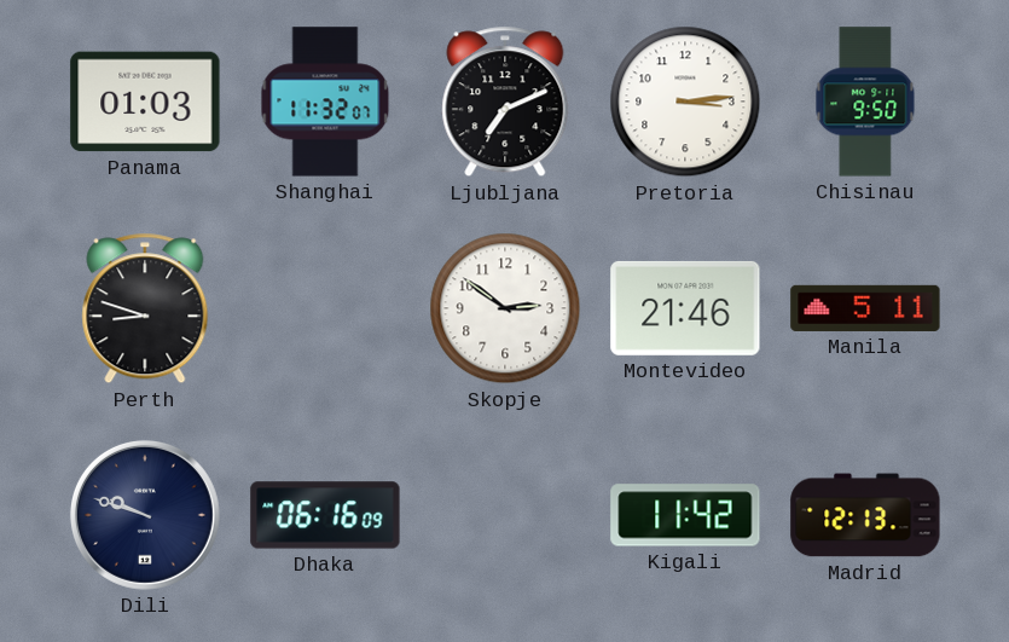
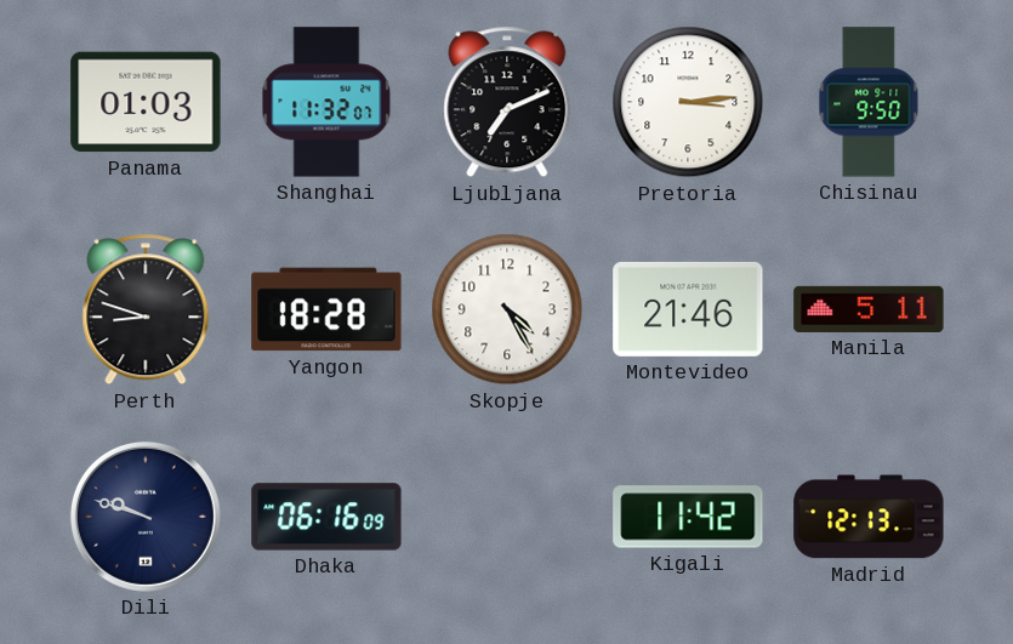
Yangon: none -> 18:28 (326, 309)
Skopje: 2:51 -> 4:25 (507, 309)
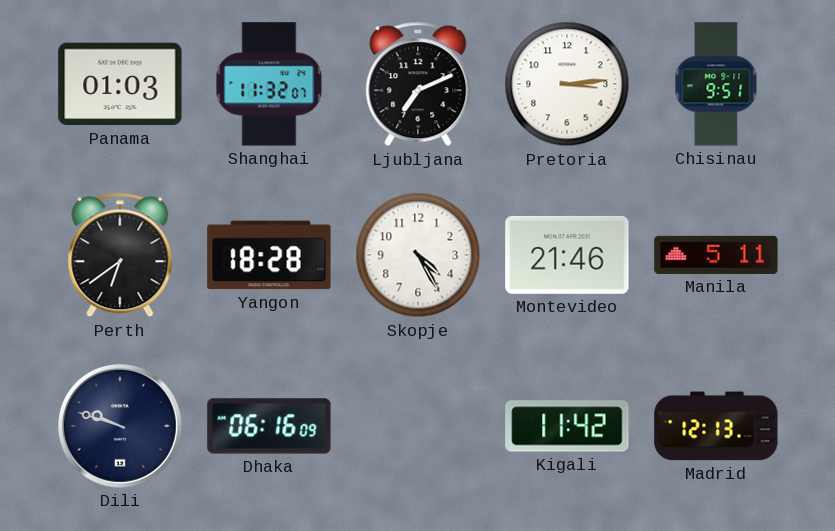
Chisinau: 9:50 -> 9:51 (716, 84)
Perth: 8:48 -> 6:39 (120, 255)
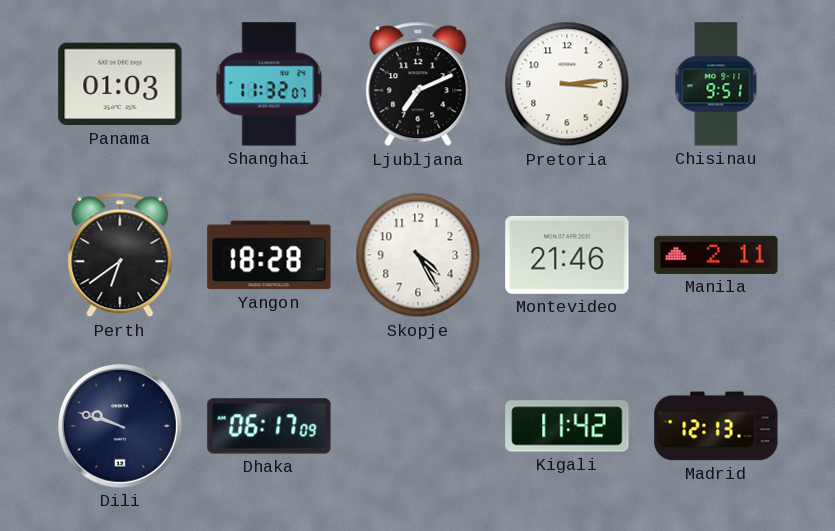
Manila: 5:11 -> 2:11 (716, 255)
Dhaka: 06:16 -> 06:17 (269, 426)
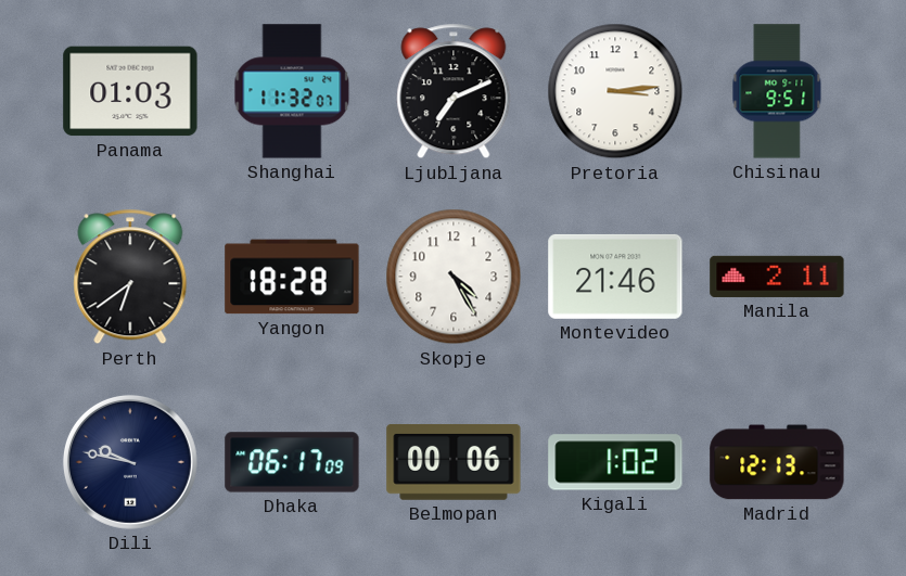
Dili: 9:48 -> 9:47 (130, 462)
Belmopan: none -> 00:06 (454, 462)
Kigali: 11:42 -> 1:02 (615, 462)
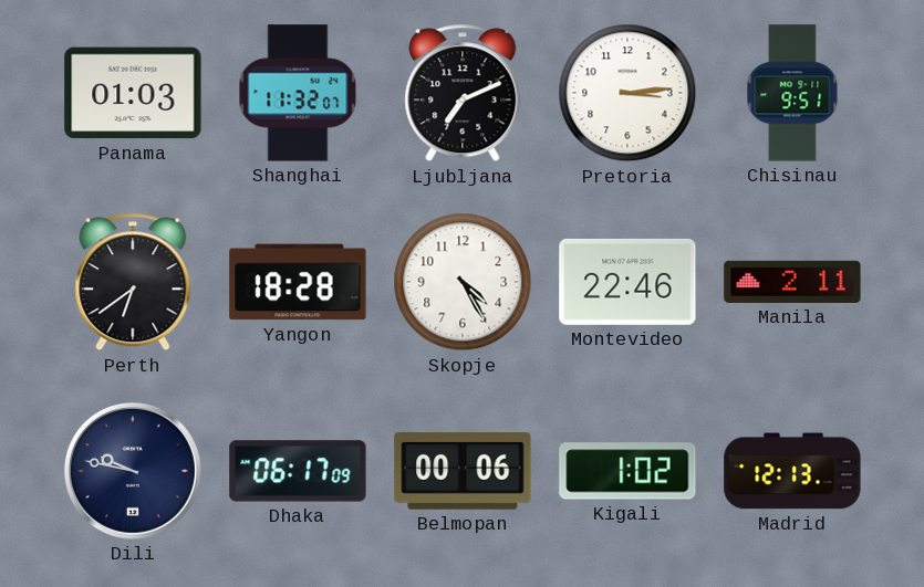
Montevideo: 21:46 -> 22:46 (627, 282)
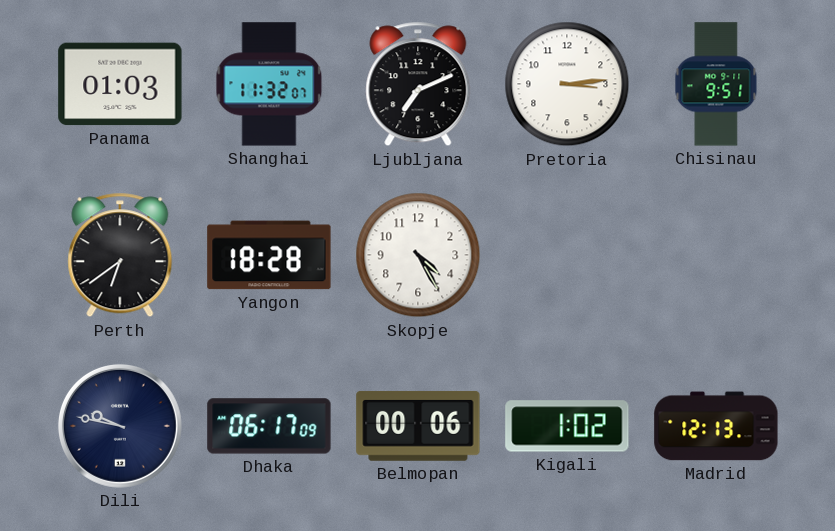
Montevideo: 22:46 -> none (627, 282)
Manila: 2:11 -> none (792, 282)
